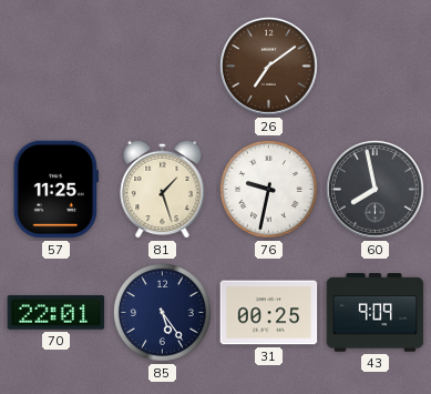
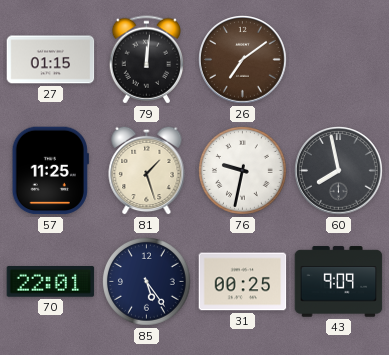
27: none -> 01:15 (51, 60)
79: none -> 12:01 (146, 60)
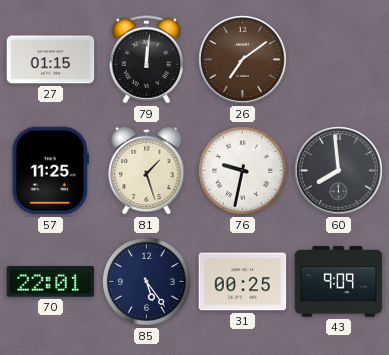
60: 7:58 -> 7:59 (339, 171)
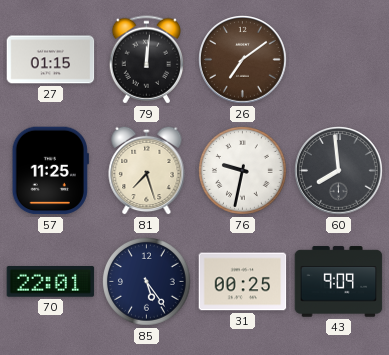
81: 1:27 -> 7:27 (147, 170)
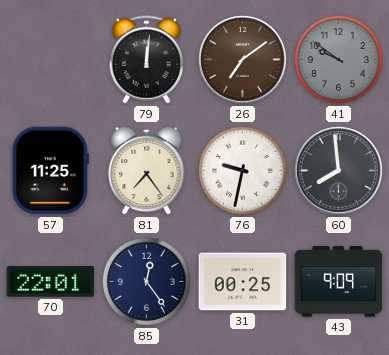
27: 01:15 -> none (51, 60)
41: none -> 9:51 (339, 60)
81: 7:27 -> 7:24 (147, 170)
85: 5:24 -> 12:24 (147, 282)
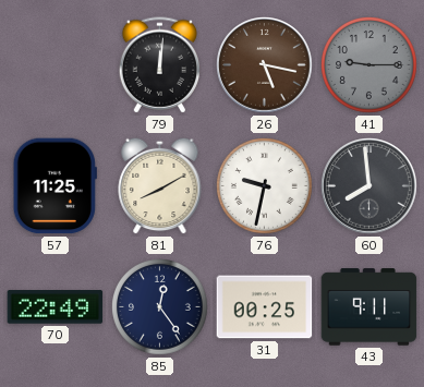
26: 7:09 -> 5:17 (265, 65)
41: 9:51 -> 9:15 (370, 65)
81: 7:24 -> 8:10 (160, 185)
70: 22:01 -> 22:49 (56, 307)
43: 9:09 -> 9:11 (370, 307)
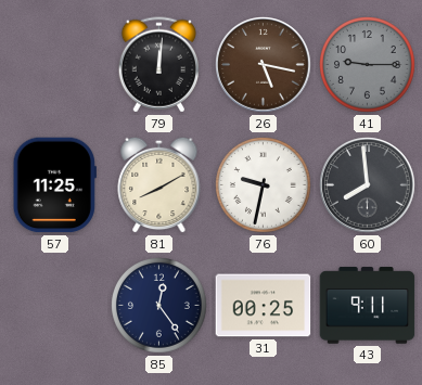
70: 22:49 -> none (56, 307)
